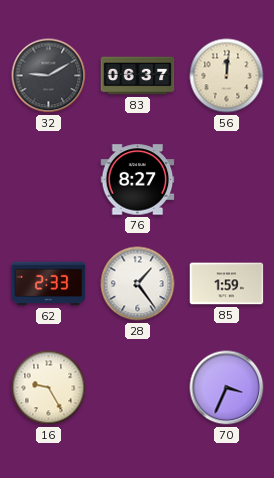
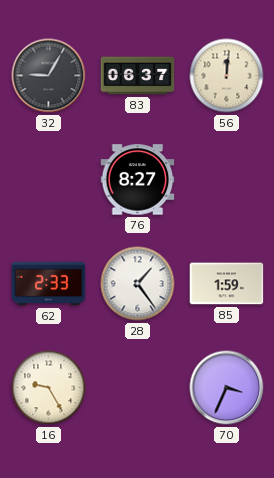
32: 9:10 -> 9:05 (49, 76)
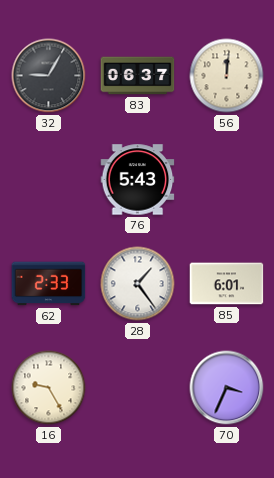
76: 8:27 -> 5:43 (138, 180)
85: 1:59 -> 6:01 (227, 284)
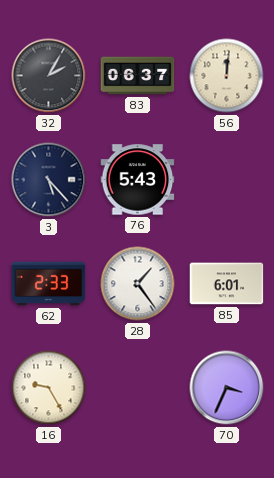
32: 9:05 -> 2:05 (49, 76)
3: none -> 5:23 (49, 180)
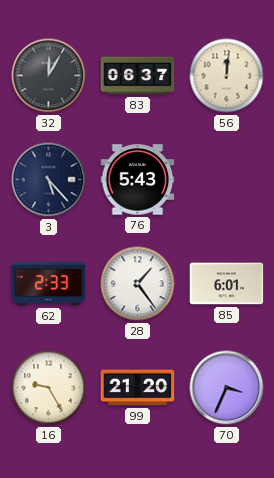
32: 2:05 -> 12:05 (49, 76)
99: none -> 21:20 (138, 388)
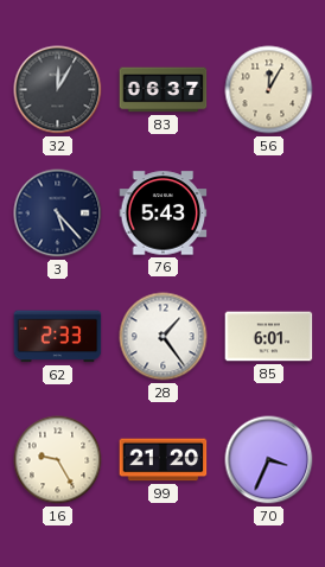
56: 12:01 -> 12:05 (269, 90)
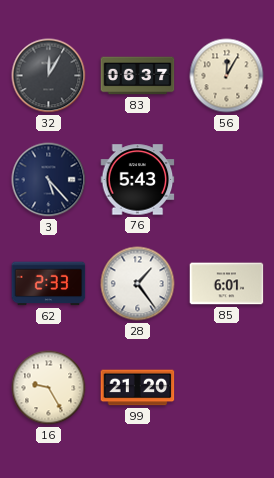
70: 3:34 -> none (269, 460)
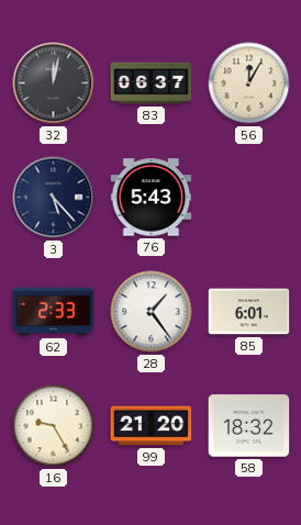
32: 12:05 -> 12:02 (54, 83)
58: none -> 18:32 (249, 426)
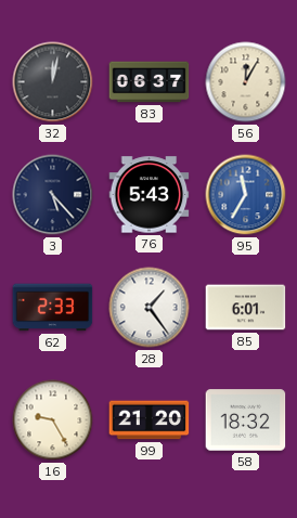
95: none -> 11:35 (246, 195)
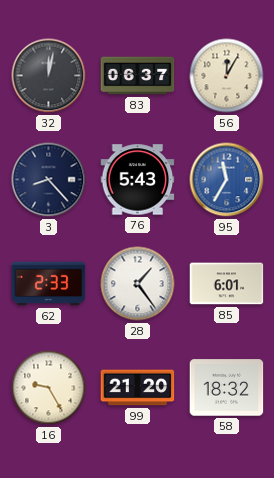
3: 5:23 -> 8:23 (49, 180)
